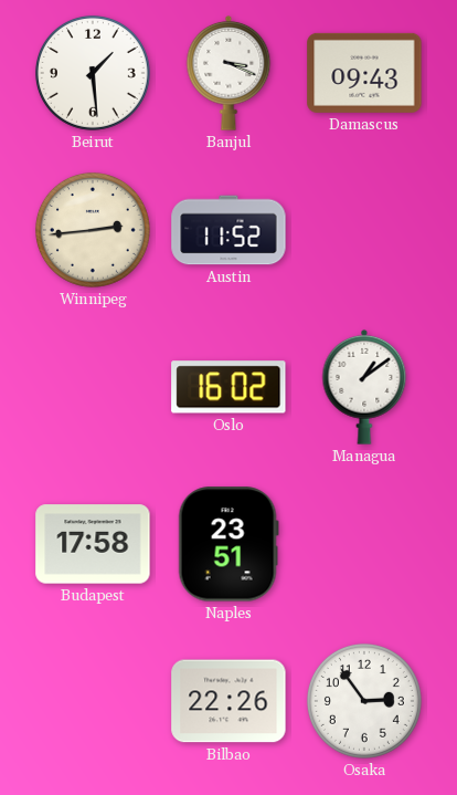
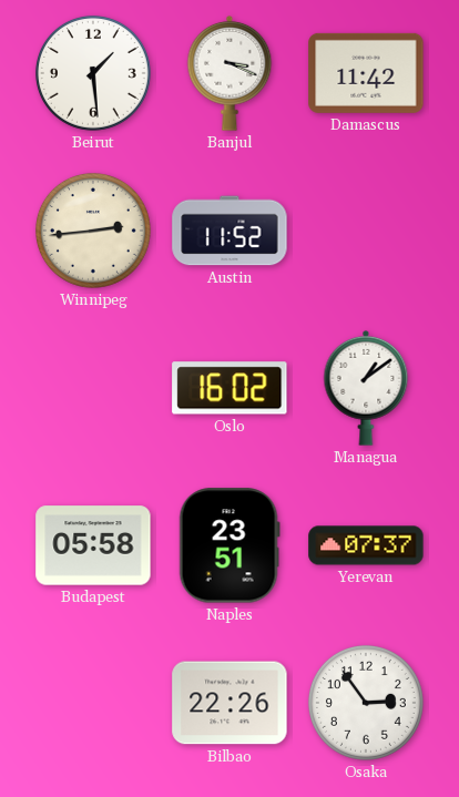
Damascus: 09:43 -> 11:42 (366, 73)
Budapest: 17:58 -> 05:58 (93, 545)
Yerevan: none -> 07:37 (366, 545)
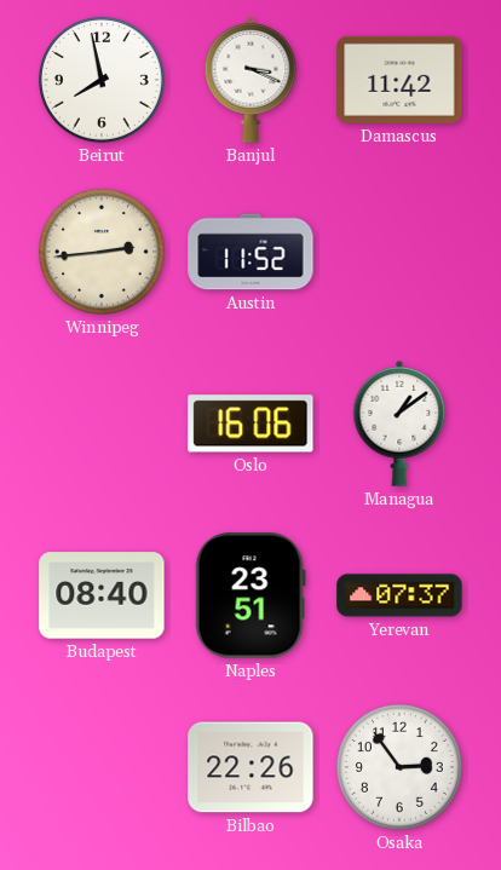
Beirut: 1:29 -> 7:58 (102, 80)
Oslo: 16:02 -> 16:06 (250, 424)
Budapest: 05:58 -> 08:40 (102, 595)
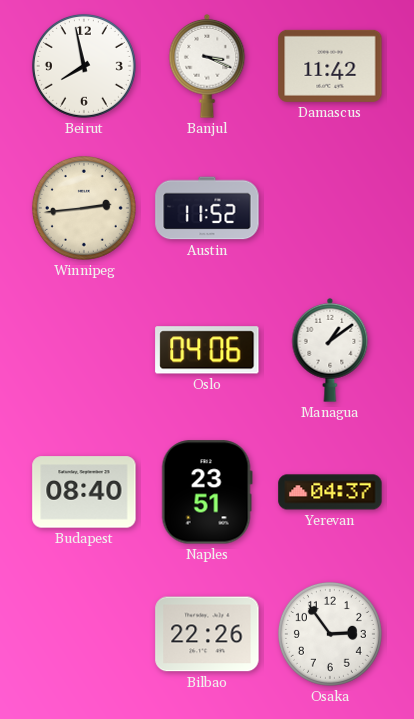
Oslo: 16:06 -> 04:06 (207, 350)
Yerevan: 07:37 -> 04:37 (330, 492)
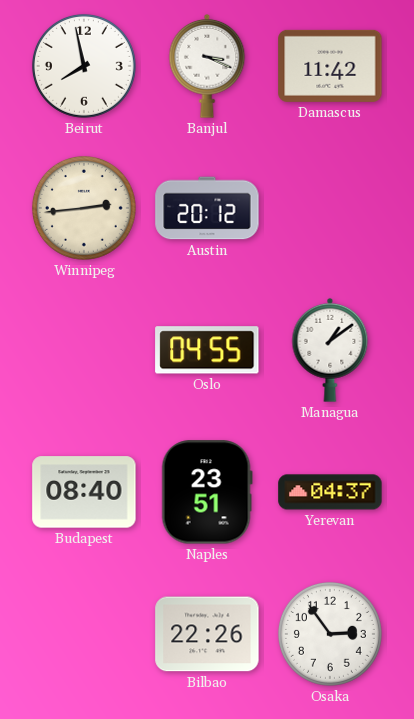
Austin: 11:52 -> 20:12 (207, 208)
Oslo: 04:06 -> 04:55 (207, 350)
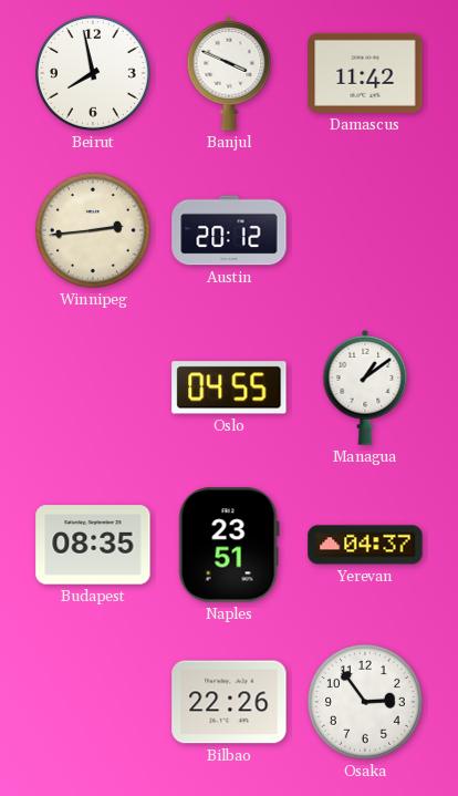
Banjul: 3:19 -> 3:49 (229, 73)
Budapest: 08:40 -> 08:35 (93, 545)
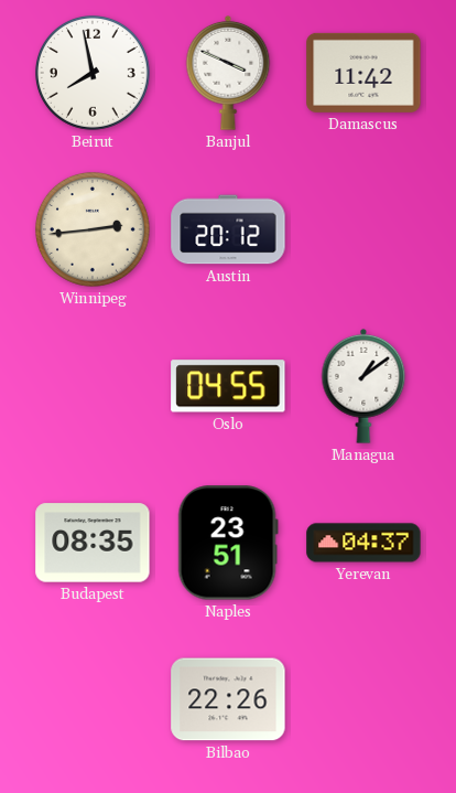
Osaka: 2:54 -> none (365, 702)
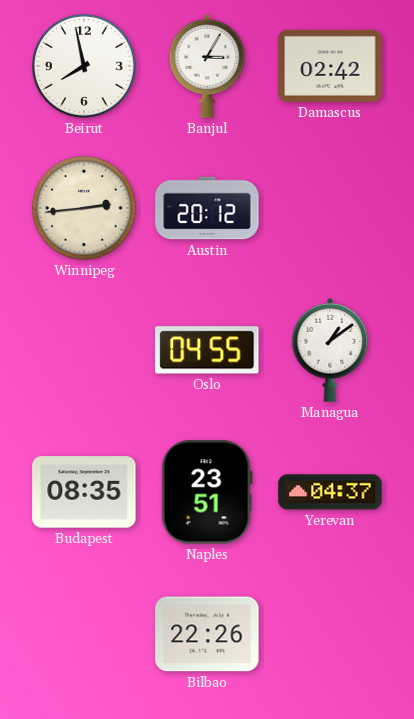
Banjul: 3:49 -> 3:05 (207, 66)
Damascus: 11:42 -> 02:42 (330, 66)
